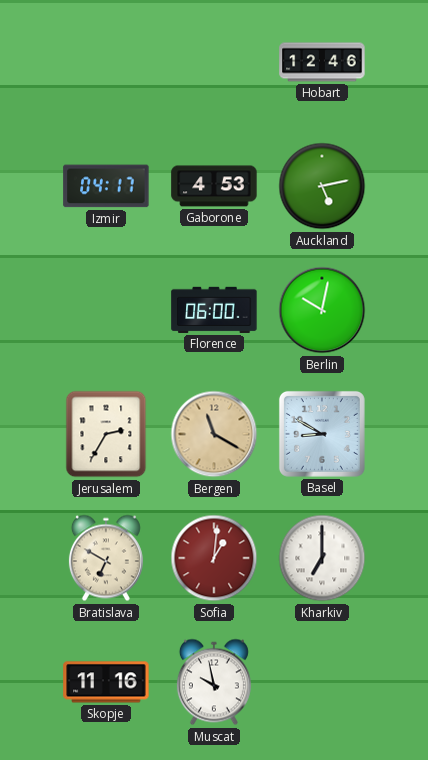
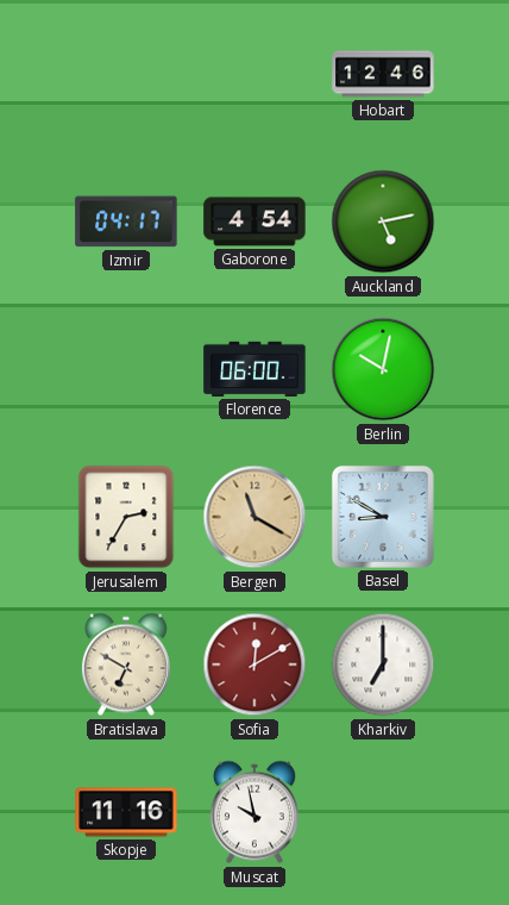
Gaborone: 4:53 -> 4:54 (254, 221)
Sofia: 1:01 -> 12:10 (254, 664)
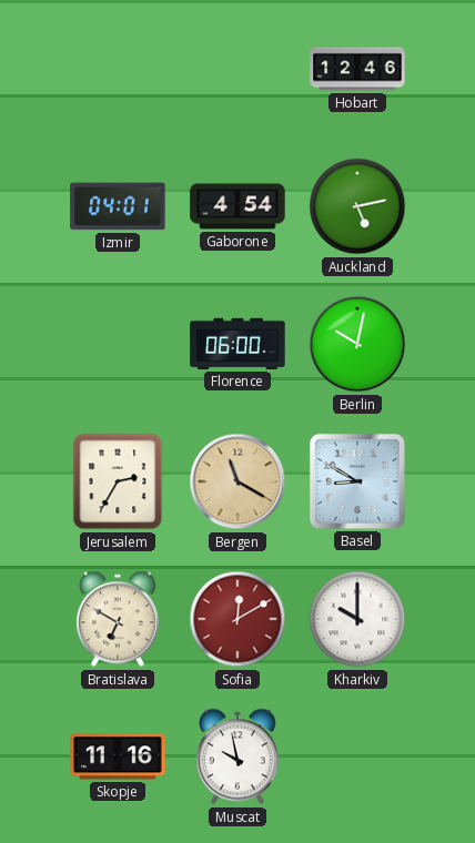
Izmir: 04:17 -> 04:01 (118, 206)
Kharkiv: 7:00 -> 10:00 (357, 619)
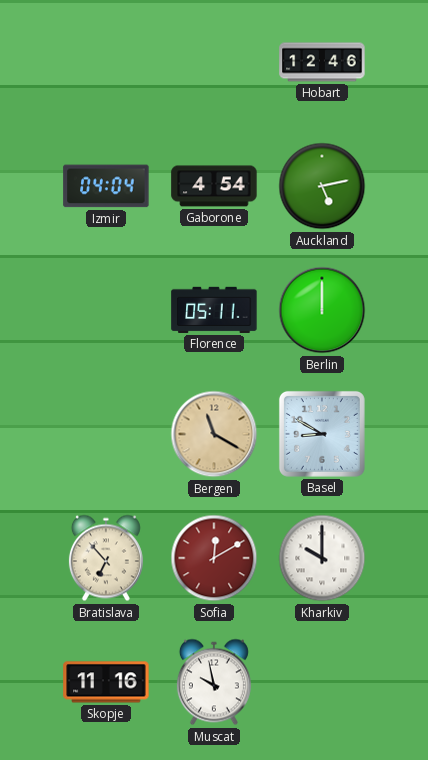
Izmir: 04:01 -> 04:04 (106, 186)
Florence: 06:00 -> 05:11 (214, 310)
Berlin: 10:02 -> 12:00 (322, 310)
Jerusalem: 2:35 -> none (118, 481)
Bratislava: 6:50 -> 6:53 (106, 558)
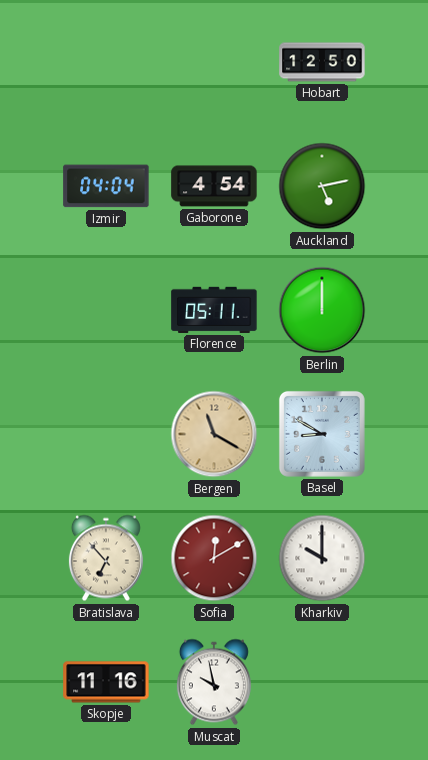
Hobart: 12:46 -> 12:50 (322, 62)
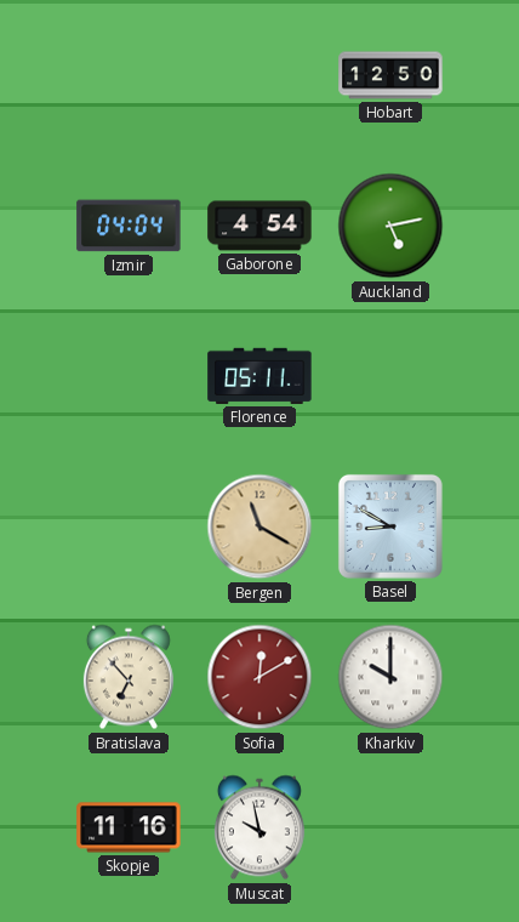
Berlin: 12:00 -> none (322, 310)
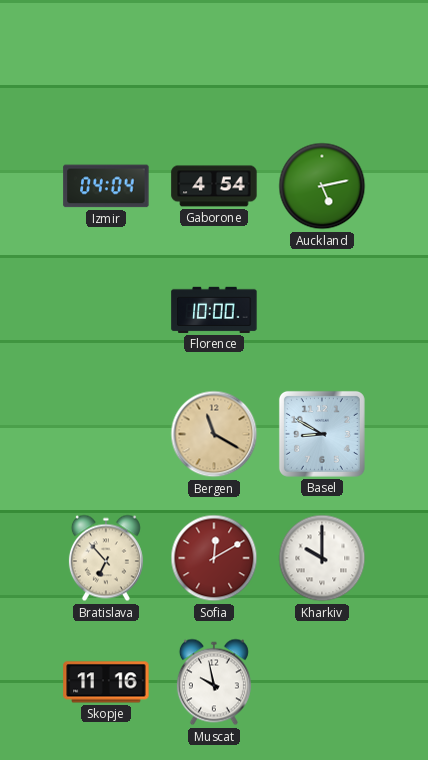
Hobart: 12:50 -> none (390, 75)
Florence: 05:11 -> 10:00 (214, 310)
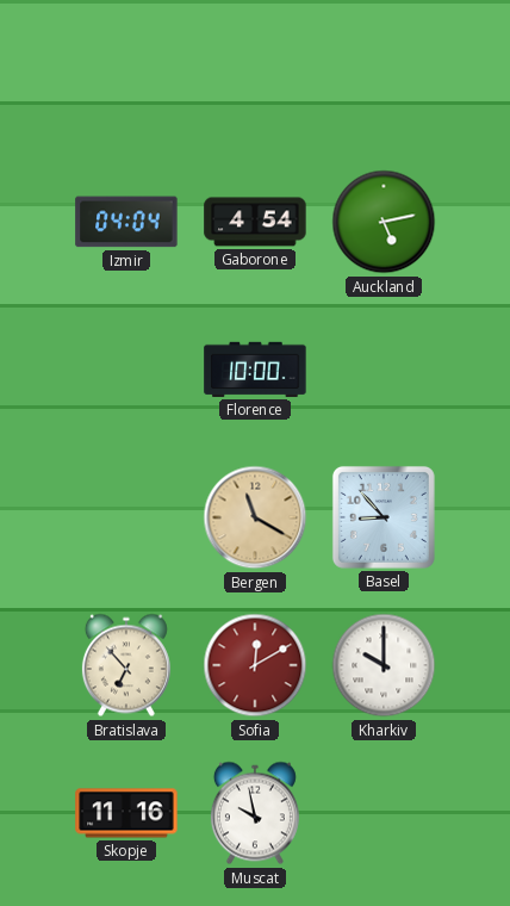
Basel: 8:50 -> 8:53 (384, 517)
